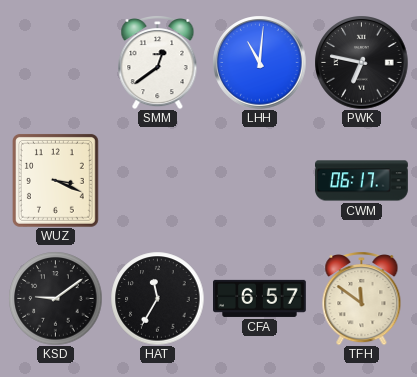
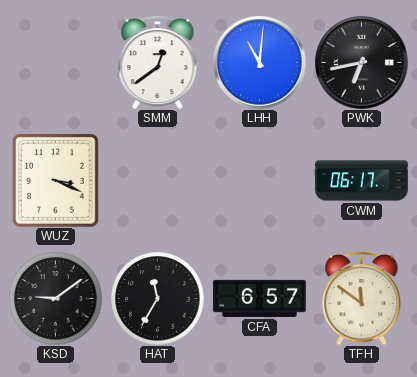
PWK: 6:47 -> 6:43 (361, 62)
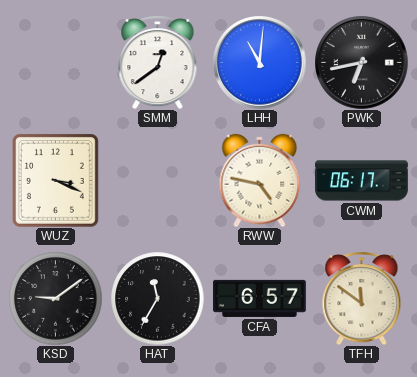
RWW: none -> 4:47 (260, 180)
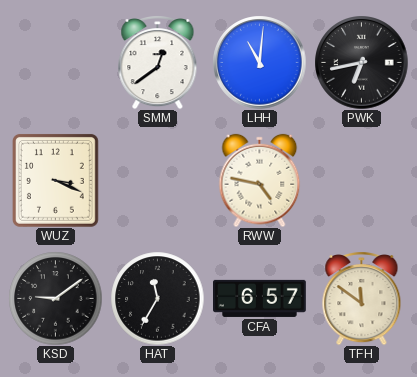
CWM: 06:17 -> none (362, 181)
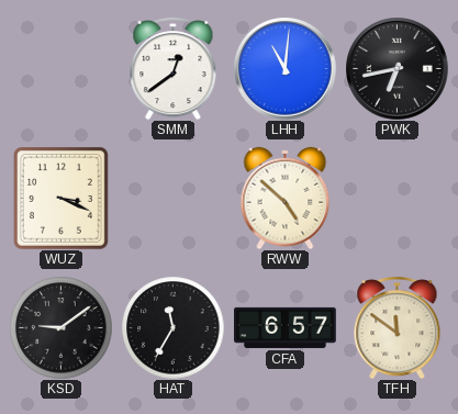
RWW: 4:47 -> 4:52 (286, 198)
